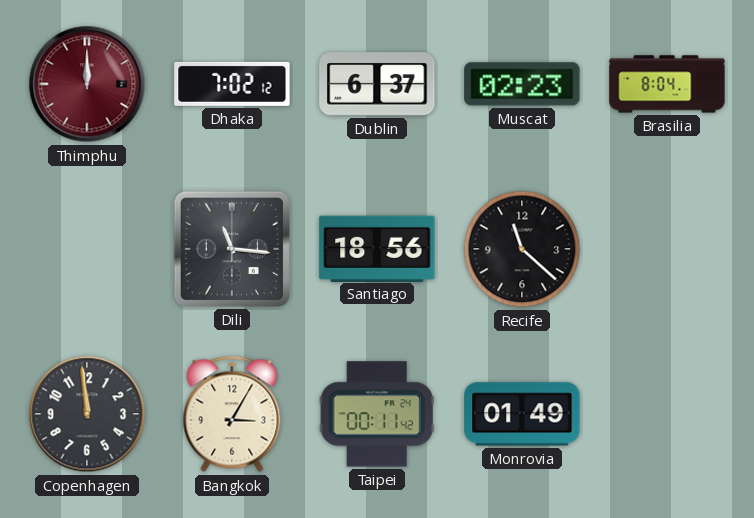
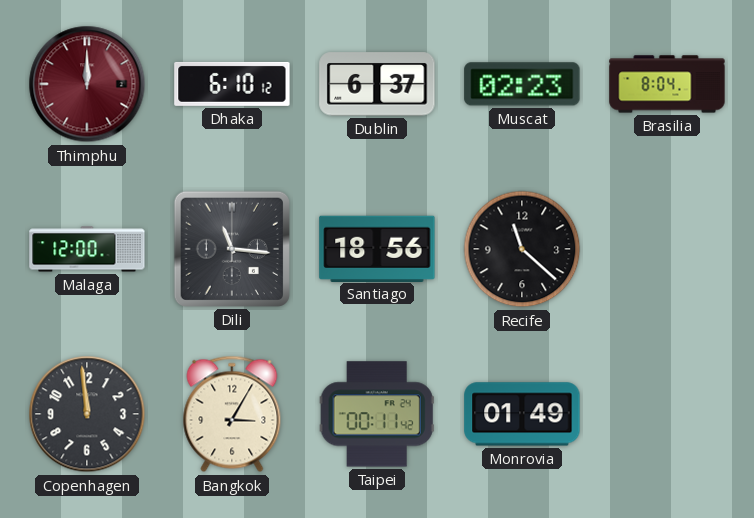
Dhaka: 7:02 -> 6:10 (232, 84)
Malaga: none -> 12:00 (87, 249)
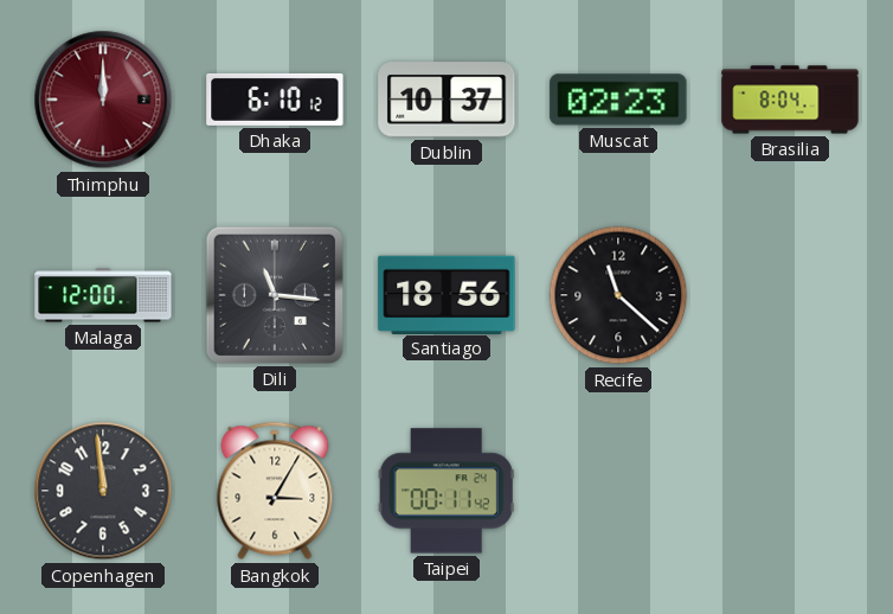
Dublin: 6:37 -> 10:37 (446, 100)
Monrovia: 01:49 -> none (522, 414)
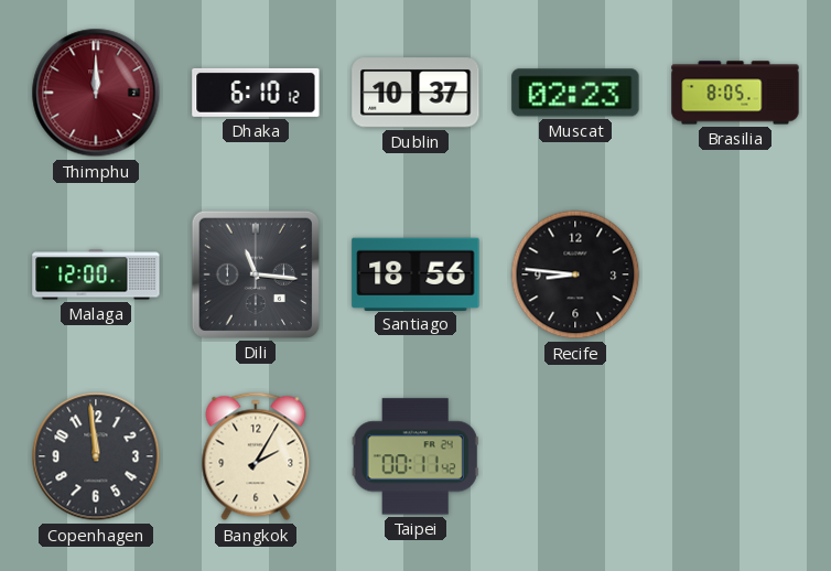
Brasilia: 8:04 -> 8:05 (735, 93)
Recife: 11:22 -> 8:46 (575, 274)
Bangkok: 3:05 -> 2:05 (256, 456)
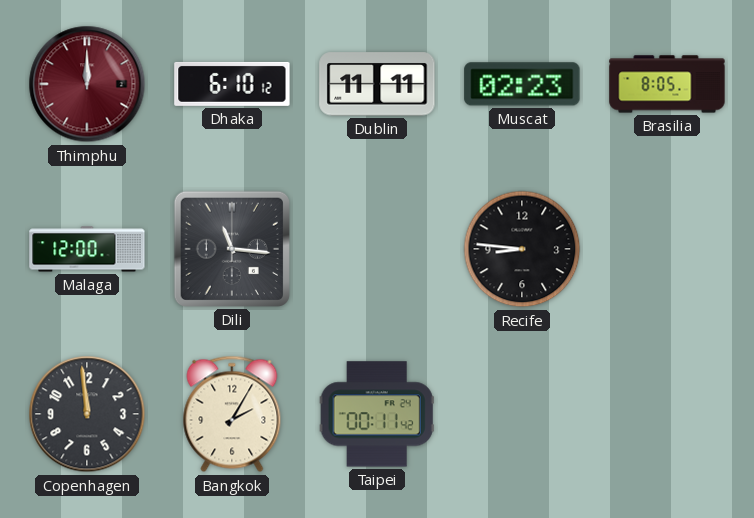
Dublin: 10:37 -> 11:11 (377, 84)
Santiago: 18:56 -> none (415, 273)
